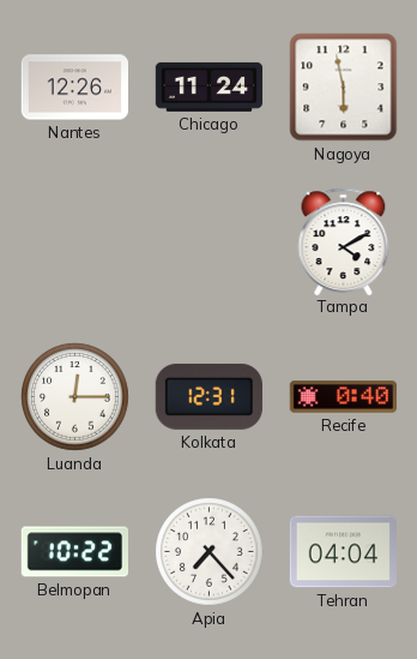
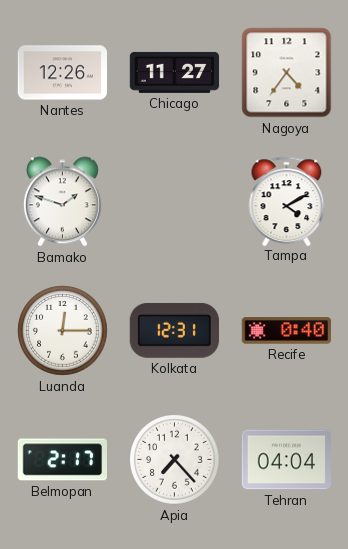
Chicago: 11:24 -> 11:27 (175, 72)
Nagoya: 5:58 -> 4:36 (287, 73)
Bamako: none -> 1:48 (62, 202)
Belmopan: 10:22 -> 2:17 (62, 460)
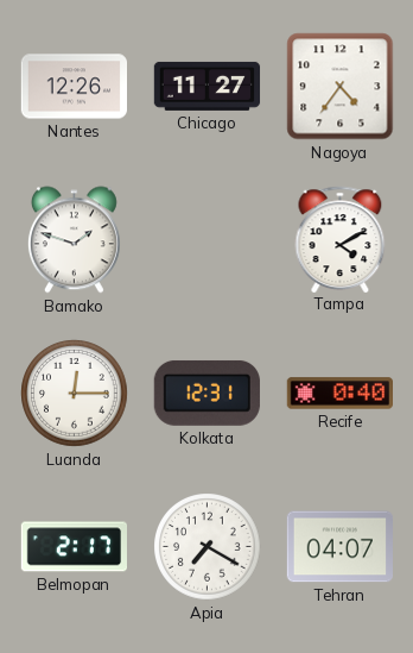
Apia: 7:23 -> 7:20 (208, 547)
Tehran: 04:04 -> 04:07 (339, 547)
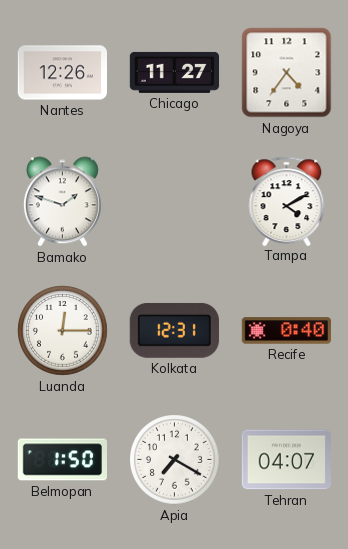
Belmopan: 2:17 -> 1:50 (62, 460)
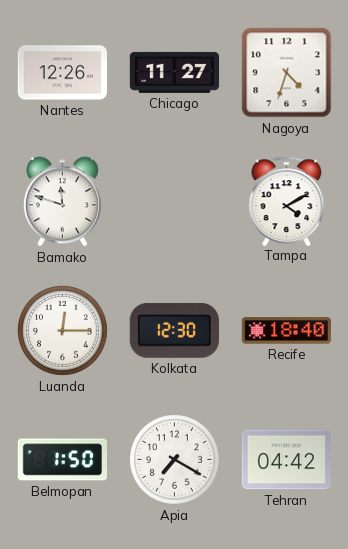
Nagoya: 4:36 -> 4:33 (287, 73)
Bamako: 1:48 -> 11:48 (62, 202)
Kolkata: 12:31 -> 12:30 (174, 330)
Recife: 0:40 -> 18:40 (286, 331)
Tehran: 04:07 -> 04:42 (286, 460)
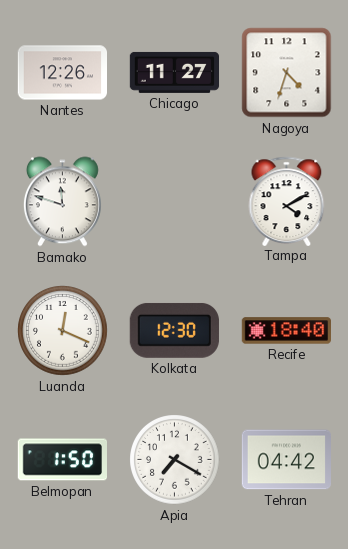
Luanda: 12:15 -> 12:19 (63, 331)
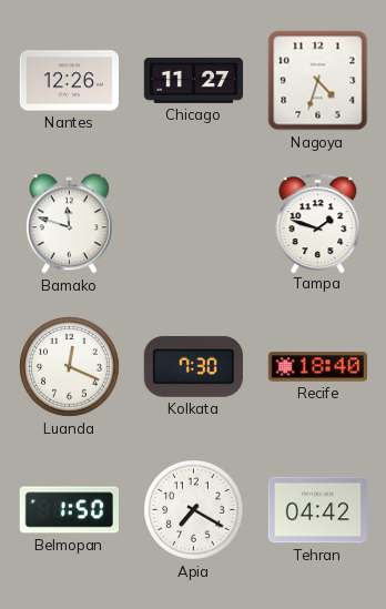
Tampa: 4:10 -> 1:48 (318, 223)
Kolkata: 12:30 -> 7:30 (193, 366)
